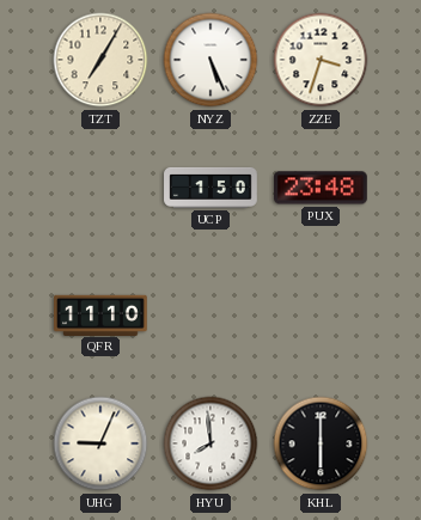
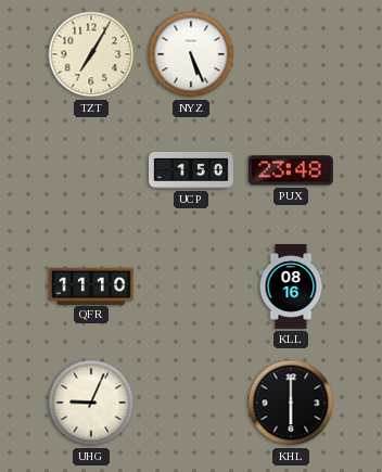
ZZE: 3:33 -> none (321, 60)
KLL: none -> 08:16 (291, 286)
HYU: 7:59 -> none (210, 443)
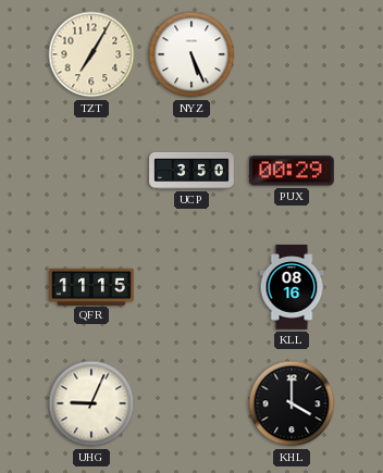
UCP: 1:50 -> 3:50 (191, 171)
PUX: 23:48 -> 00:29 (293, 171)
QFR: 11:10 -> 11:15 (92, 286)
KHL: 6:00 -> 4:00 (292, 403)
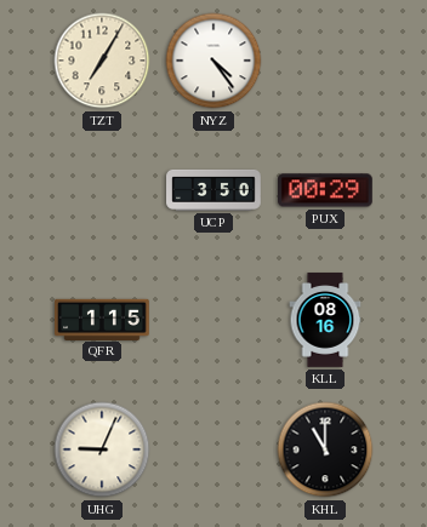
NYZ: 5:26 -> 4:24 (213, 61)
QFR: 11:15 -> 1:15 (103, 319)
KHL: 4:00 -> 11:00 (325, 449)
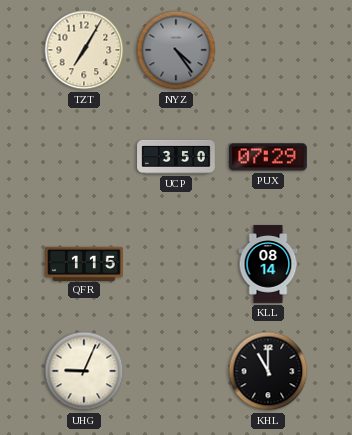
NYZ dial: white -> grey (176, 50)
PUX: 00:29 -> 07:29 (269, 157)
KLL: 08:16 -> 08:14 (268, 264)
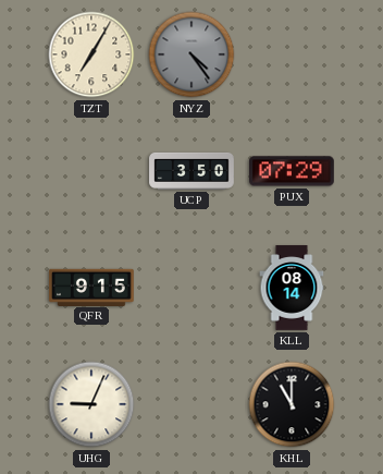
QFR: 1:15 -> 9:15 (92, 287)
